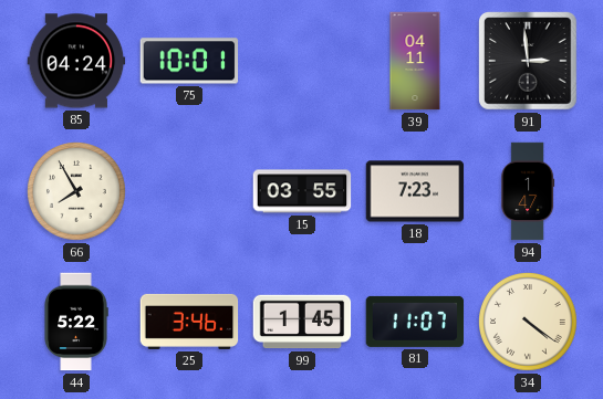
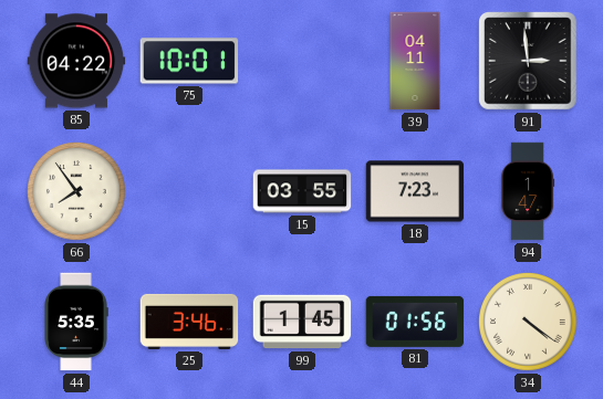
85: 04:24 -> 04:22 (76, 61)
66: 7:55 -> 7:54 (77, 192)
44: 5:22 -> 5:35 (76, 322)
81: 11:07 -> 01:56 (415, 322)
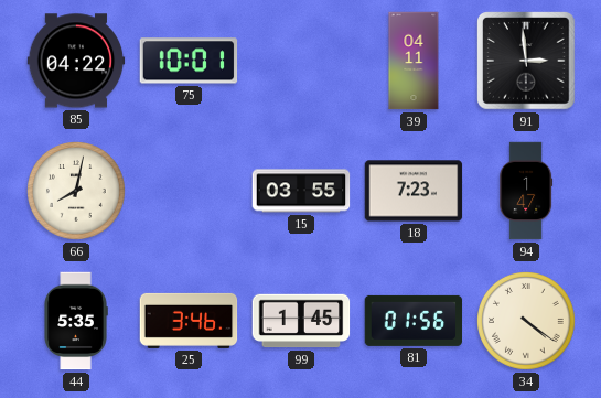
66: 7:54 -> 8:02 (77, 192)
